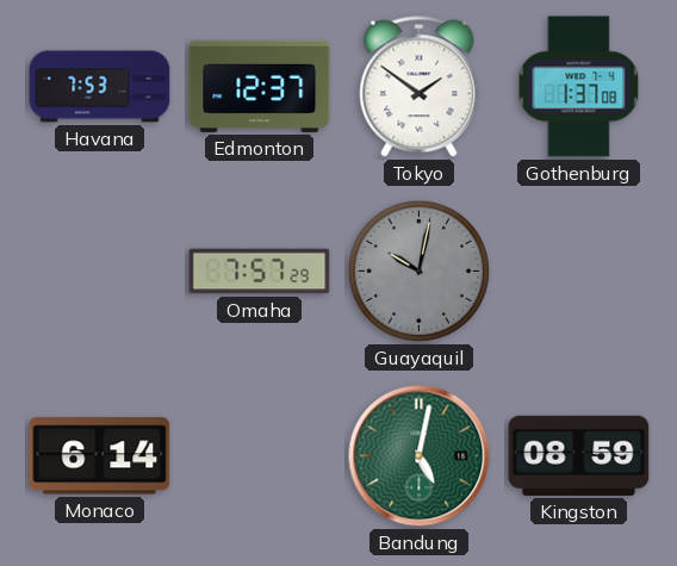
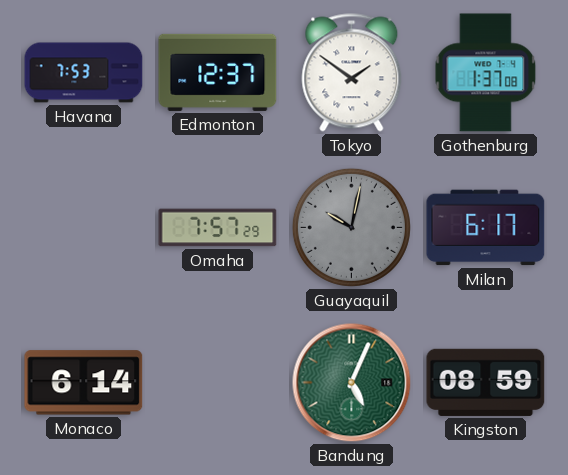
Milan: none -> 6:17 (486, 228)
Bandung: 5:02 -> 5:04 (352, 383)
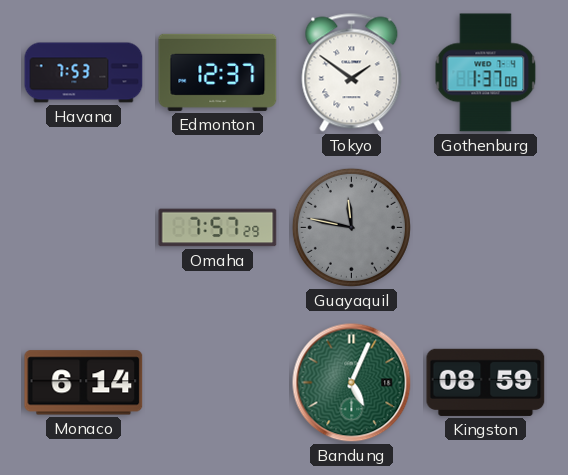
Guayaquil: 10:02 -> 11:47 (351, 227)
Milan: 6:17 -> none (486, 228)
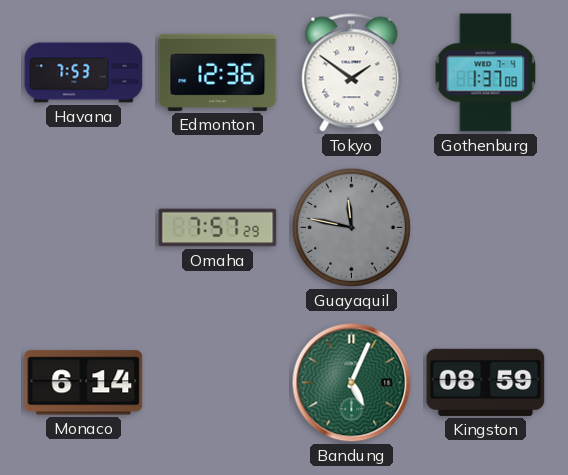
Edmonton: 12:37 -> 12:36 (218, 72)
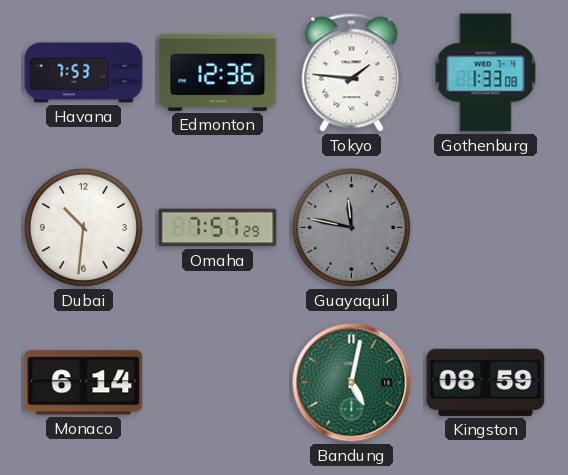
Tokyo: 1:51 -> 1:46 (352, 73)
Gothenburg: 1:37 -> 1:33 (486, 73)
Dubai: none -> 10:31 (83, 227)
Bandung: 5:04 -> 5:02 (352, 383)
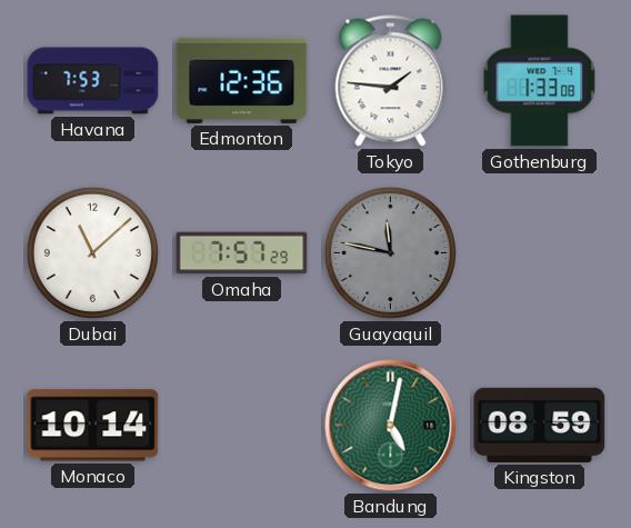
Dubai: 10:31 -> 11:08 (92, 252)
Monaco: 6:14 -> 10:14 (93, 426)
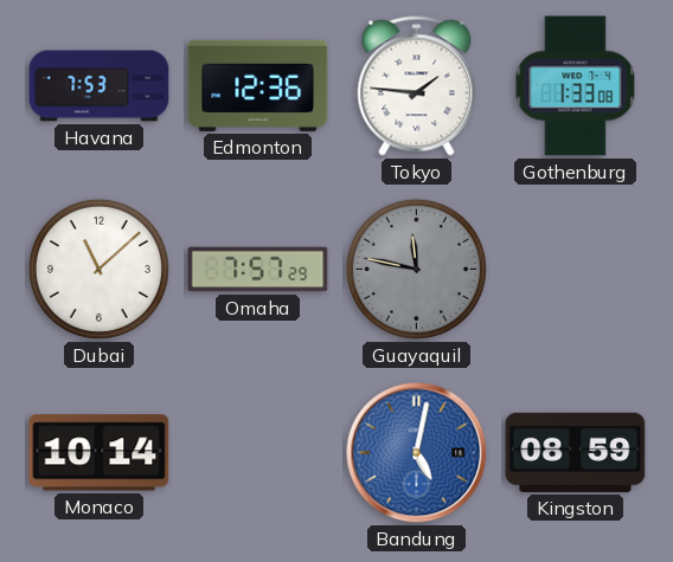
Bandung dial: green -> blue (417, 453)
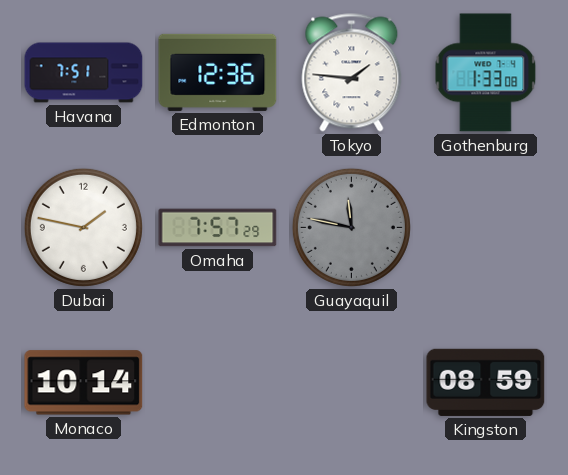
Havana: 7:53 -> 7:51 (84, 73)
Dubai: 11:08 -> 1:47 (83, 227)
Bandung: 5:02 -> none (417, 453)
